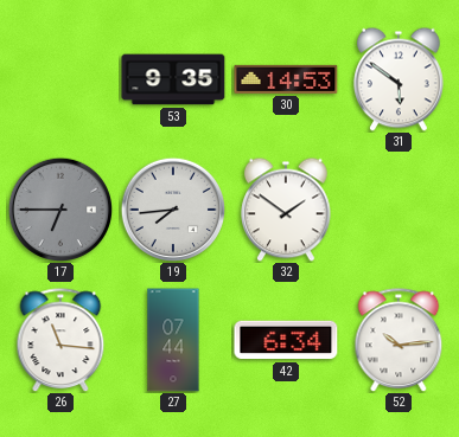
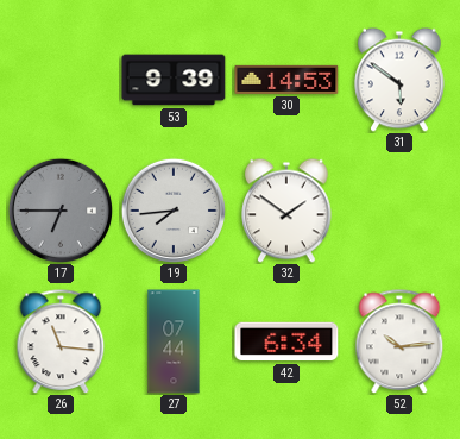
53: 9:35 -> 9:39 (174, 80)
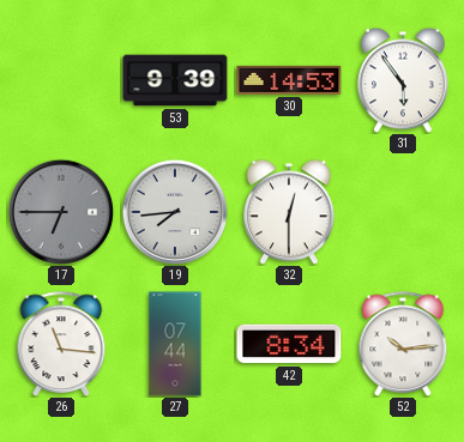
31: 5:51 -> 5:54 (404, 80)
32: 1:51 -> 12:30 (290, 212)
42: 6:34 -> 8:34 (289, 344)
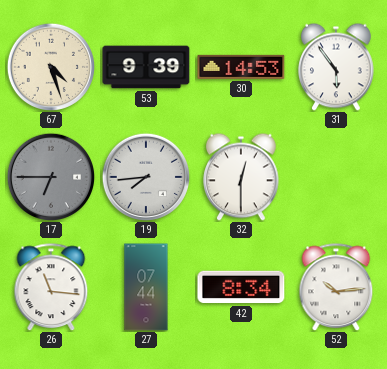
67: none -> 4:27 (50, 66)
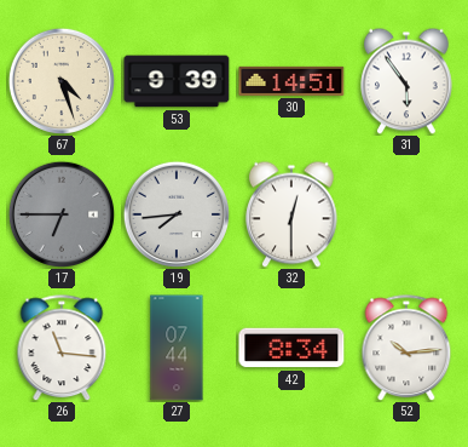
30: 14:53 -> 14:51 (291, 81)
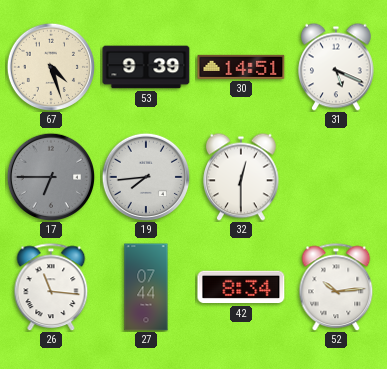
31: 5:54 -> 5:19 (337, 67)
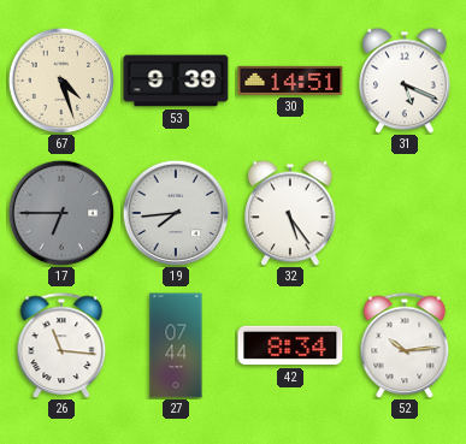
32: 12:30 -> 5:24 (291, 213)
